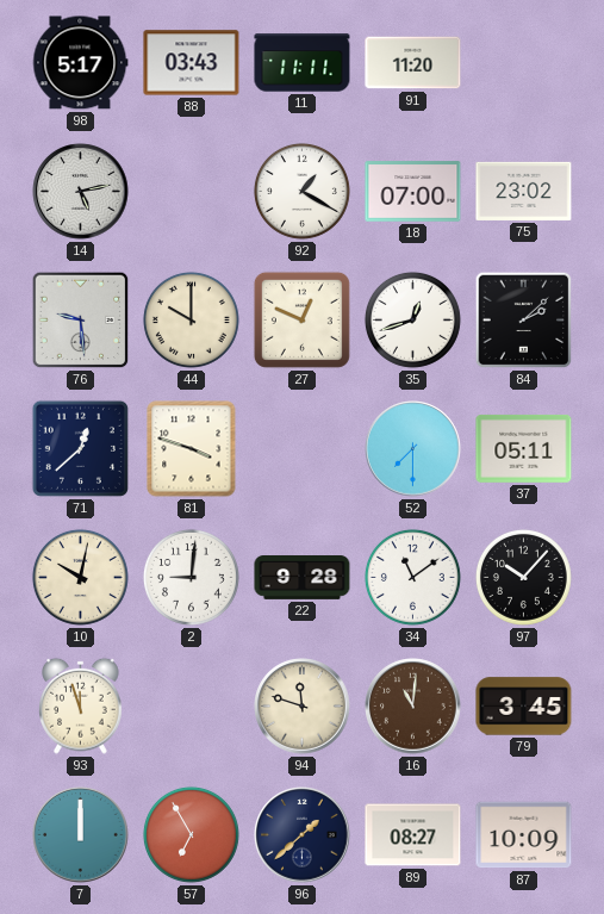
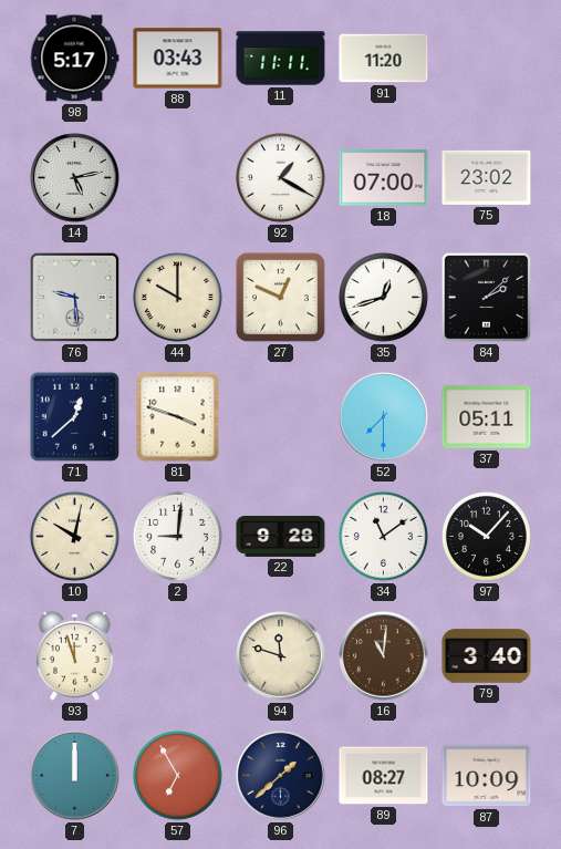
79: 3:45 -> 3:40 (487, 656)
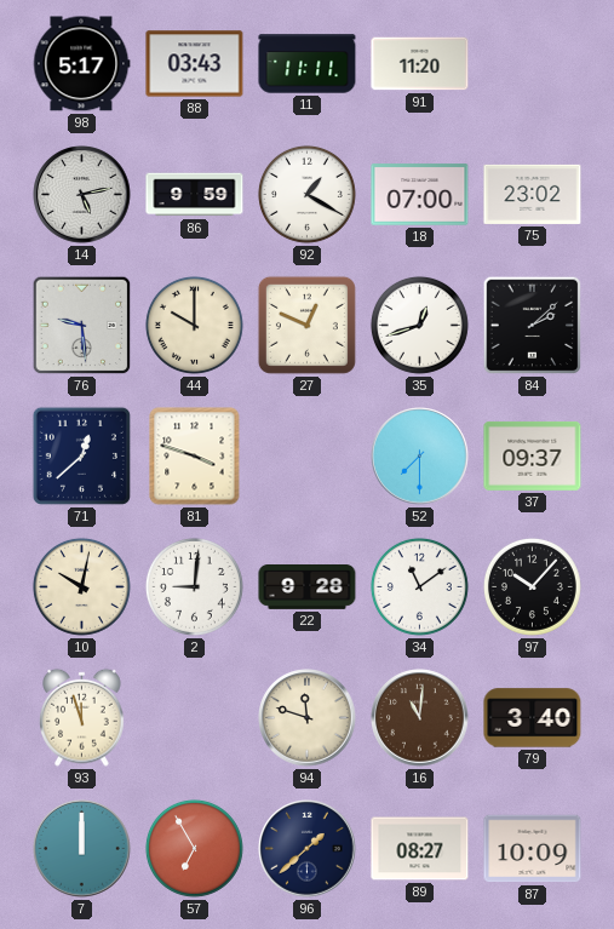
86: none -> 9:59 (195, 195)
37: 05:11 -> 09:37 (533, 457)
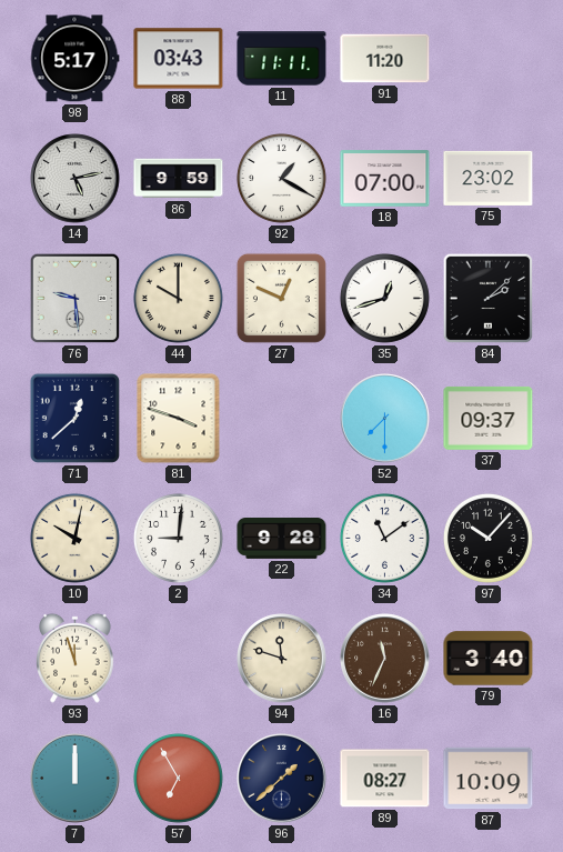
16: 11:01 -> 11:34 (385, 659)
